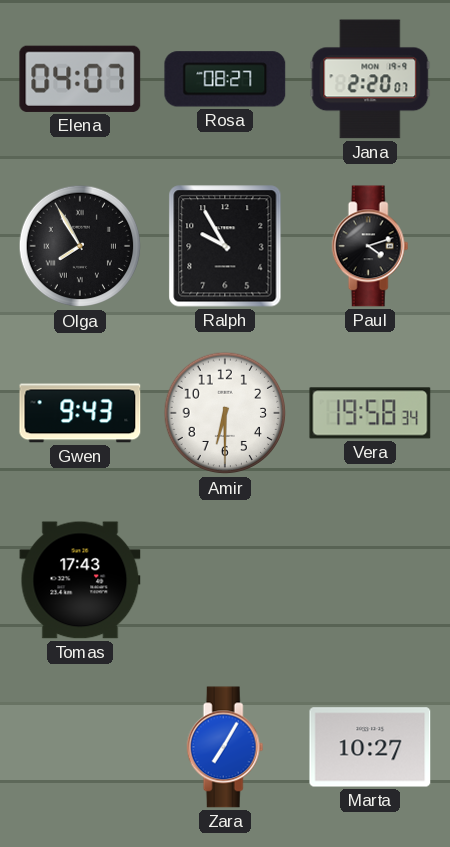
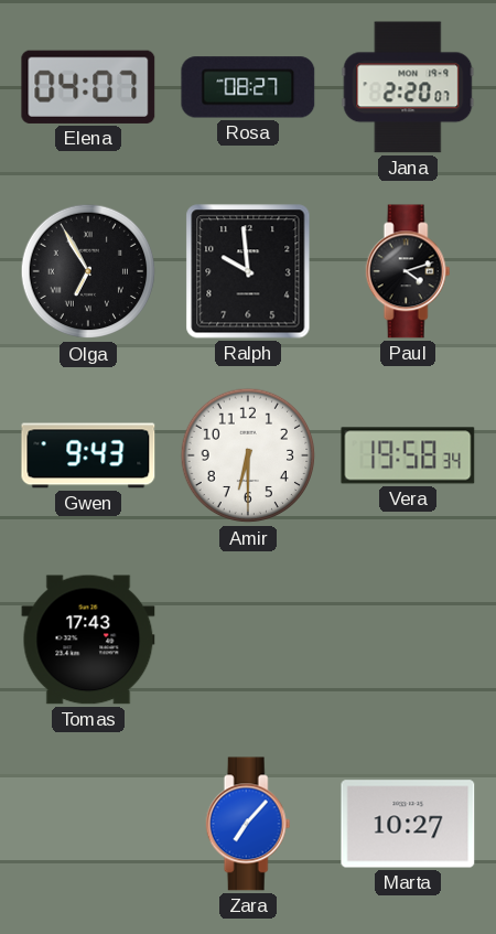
Olga: 7:55 -> 6:55 (88, 271)
Ralph: 9:55 -> 9:59 (248, 271)
Zara: 7:05 -> 7:07 (248, 824)
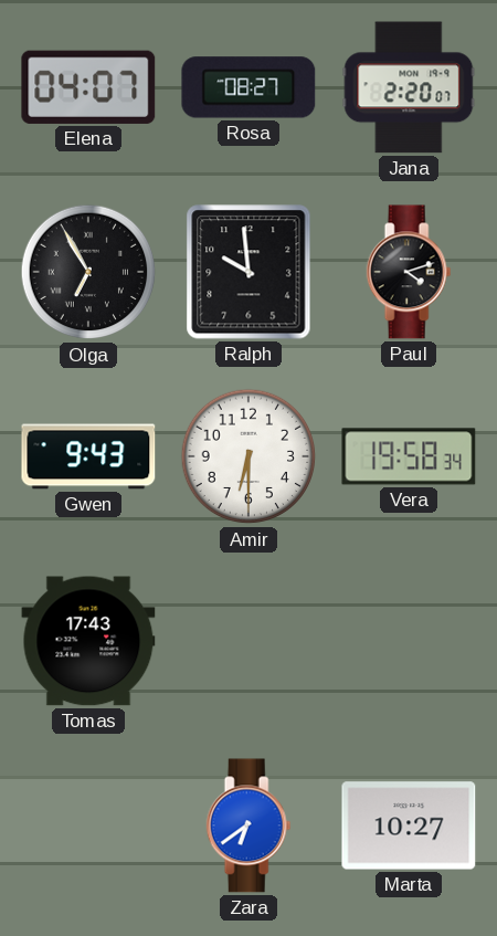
Zara: 7:07 -> 6:39 (248, 825)
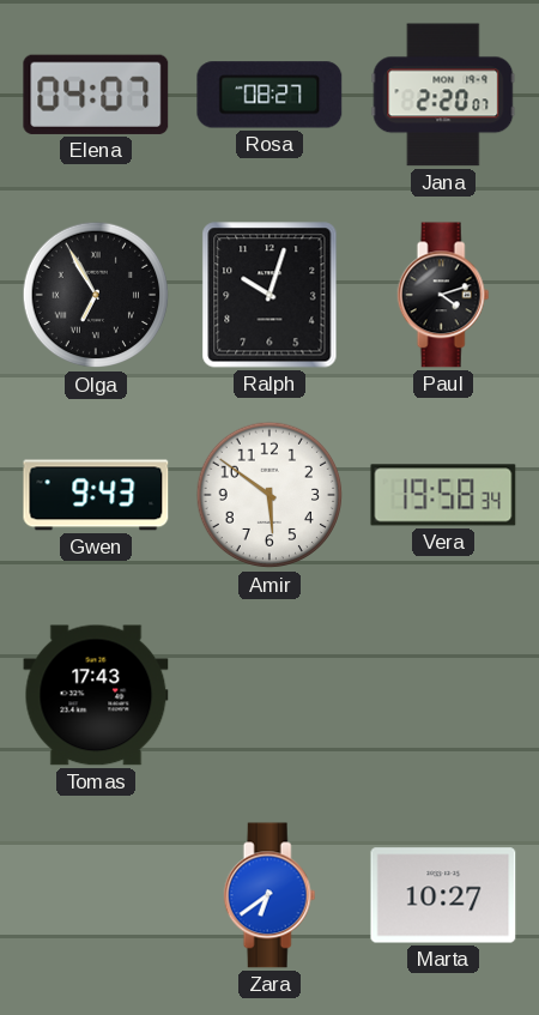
Ralph: 9:59 -> 10:03 (269, 295)
Amir: 6:30 -> 5:51 (269, 495)
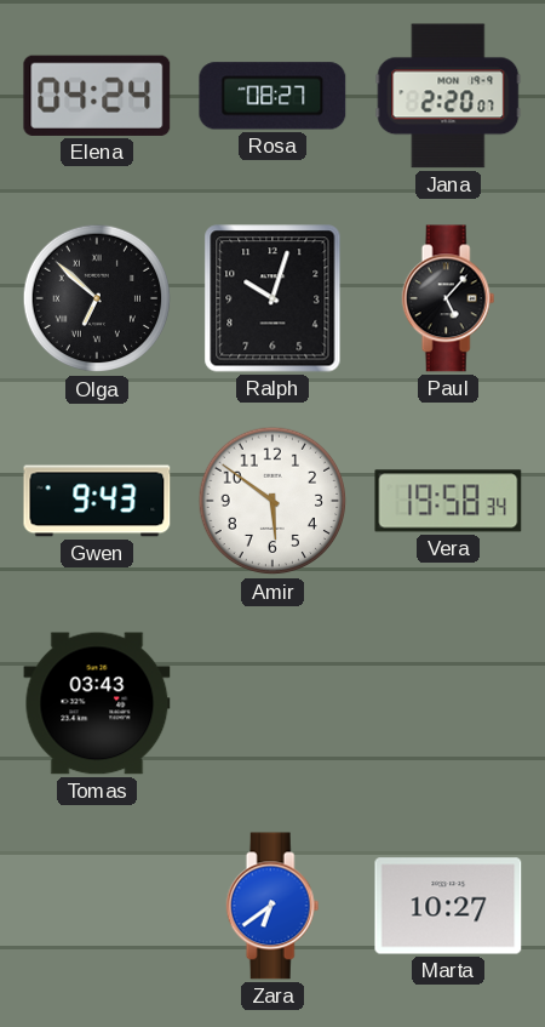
Elena: 04:07 -> 04:24 (97, 96)
Olga: 6:55 -> 6:52 (97, 298)
Paul: 4:12 -> 5:07 (448, 298)
Tomas: 17:43 -> 03:43 (97, 703)
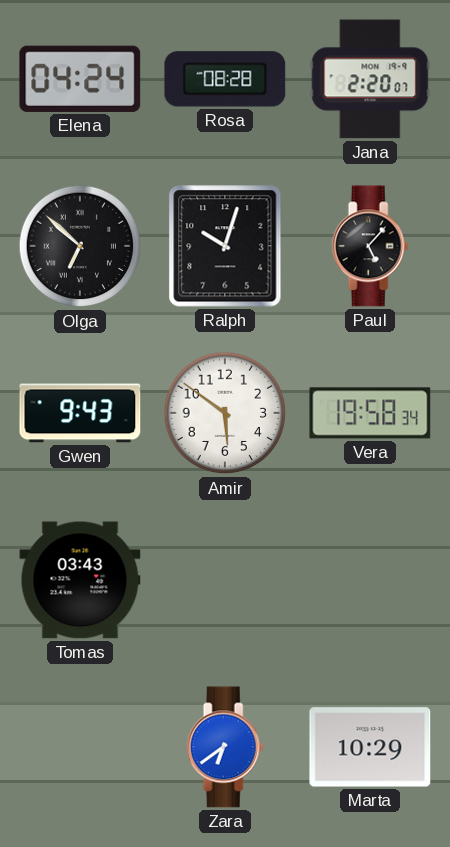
Rosa: 08:27 -> 08:28 (225, 79)
Marta: 10:27 -> 10:29 (370, 747)
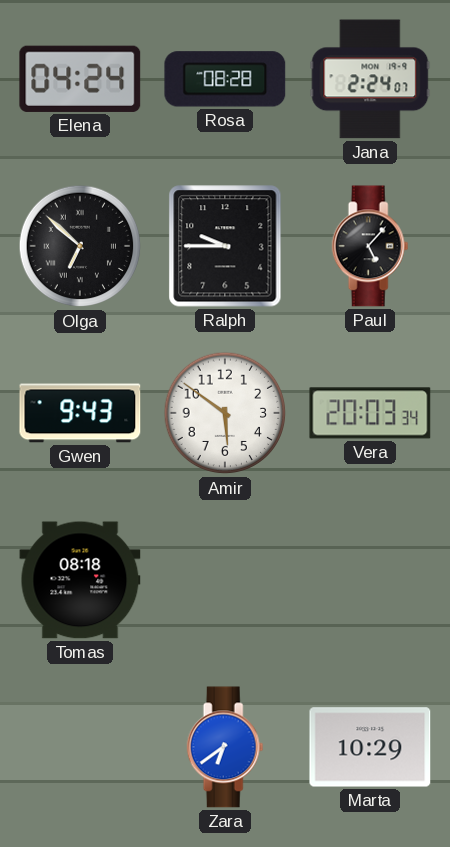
Jana: 2:20 -> 2:24 (370, 79)
Ralph: 10:03 -> 9:45 (225, 246)
Vera: 19:58 -> 20:03 (370, 413)
Tomas: 03:43 -> 08:18 (80, 580)
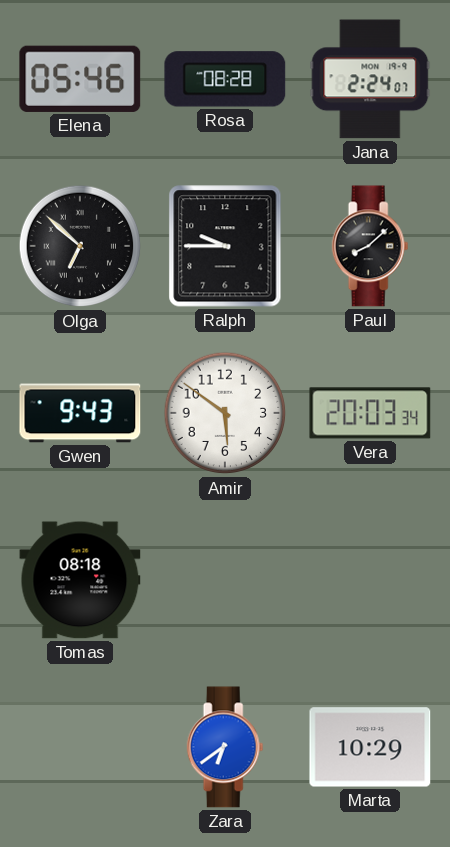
Elena: 04:24 -> 05:46 (80, 79)
Paul: 5:07 -> 8:08 (370, 246)
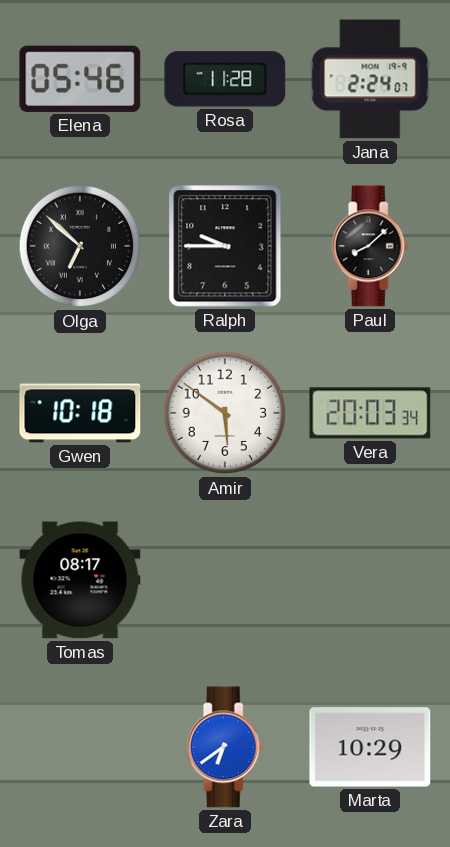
Rosa: 08:28 -> 11:28 (225, 79)
Gwen: 9:43 -> 10:18 (80, 413)
Tomas: 08:18 -> 08:17 (80, 580)
